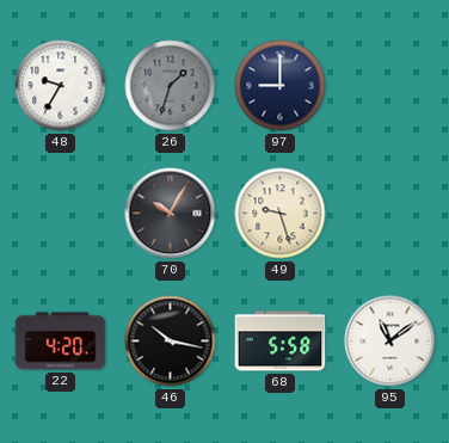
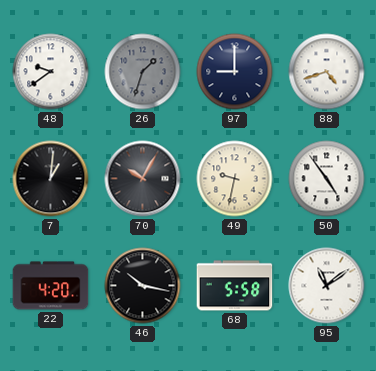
48: 9:35 -> 9:39 (51, 72)
88: none -> 4:42 (327, 72)
7: none -> 1:01 (51, 179)
49: 9:27 -> 9:32 (235, 179)
50: none -> 4:54 (327, 179)
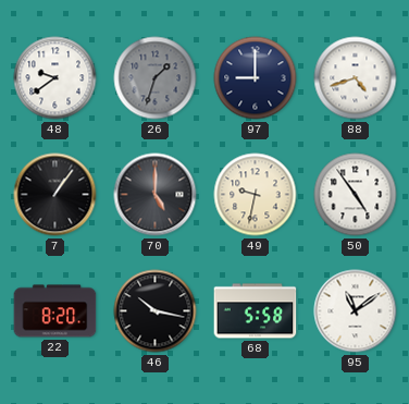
7: 1:01 -> 1:06 (55, 195)
70: 10:05 -> 5:00 (156, 195)
22: 4:20 -> 8:20 (55, 311)
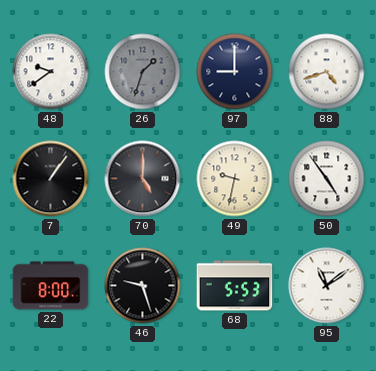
22: 8:20 -> 8:00 (51, 286)
46: 10:17 -> 9:27 (143, 286)
68: 5:58 -> 5:53 (235, 286)
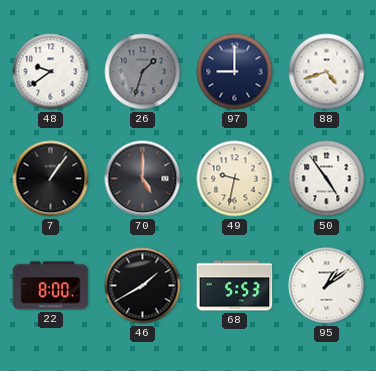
46: 9:27 -> 1:40 (143, 286)
95: 11:09 -> 1:09 (327, 286)
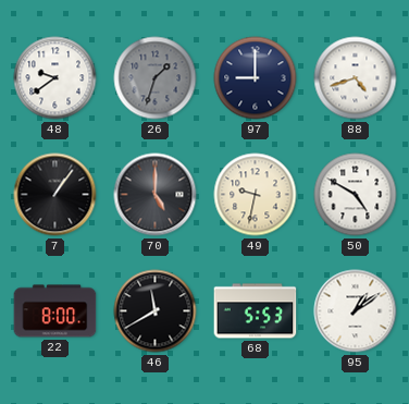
50: 4:54 -> 4:50 (356, 195)
46: 1:40 -> 11:40 (156, 311)
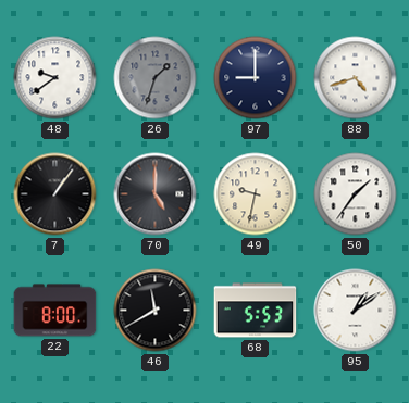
50: 4:50 -> 1:36 (356, 194)
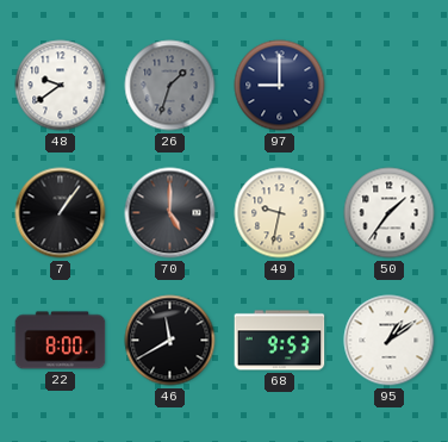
88: 4:42 -> none (356, 78)
68: 5:53 -> 9:53 (280, 341)
